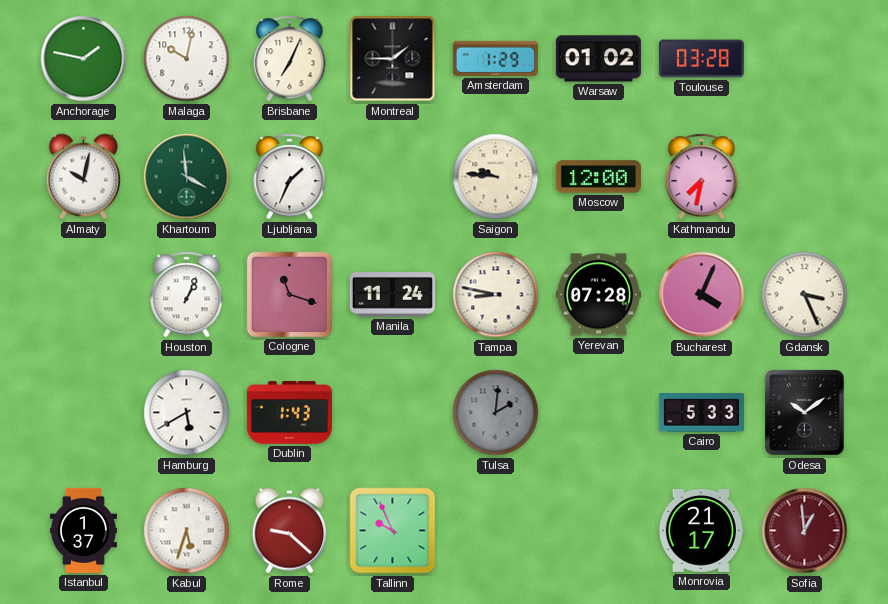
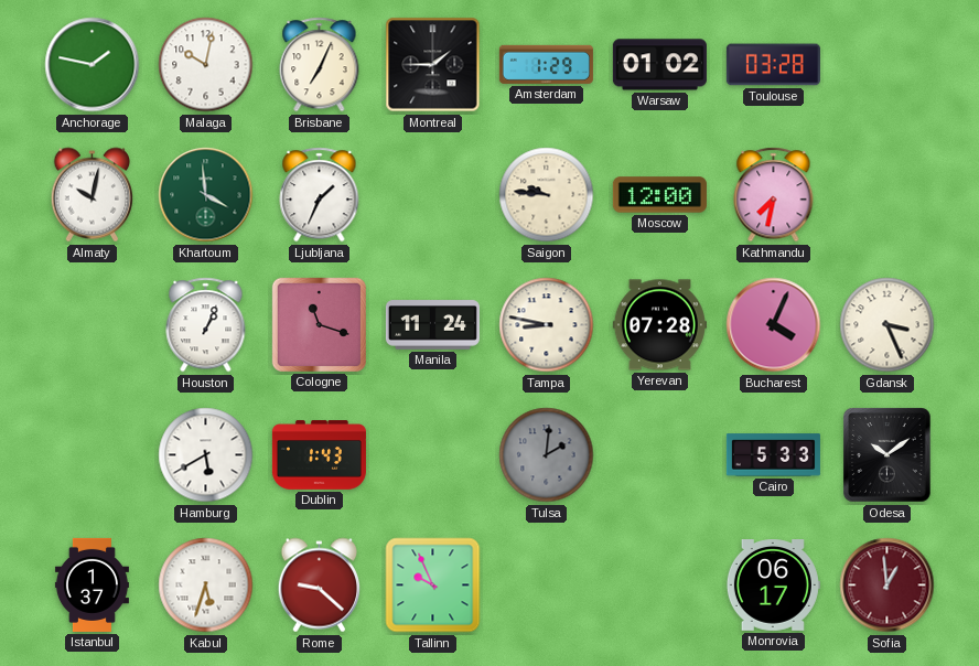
Monrovia: 21:17 -> 06:17 (773, 586)
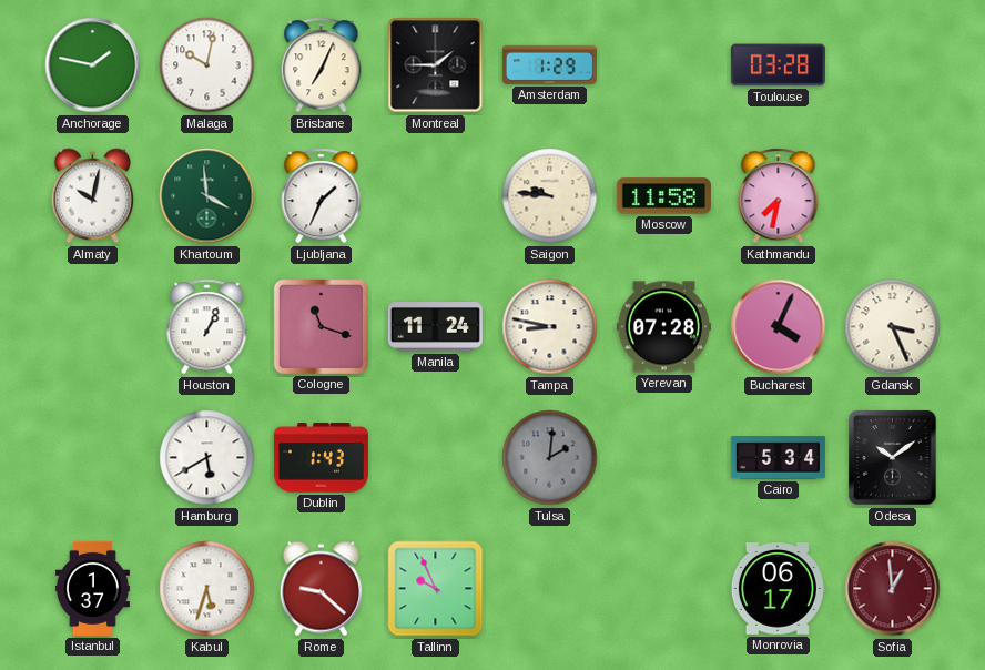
Warsaw: 01:02 -> none (659, 65)
Moscow: 12:00 -> 11:58 (663, 196)
Cairo: 5:33 -> 5:34 (778, 458)
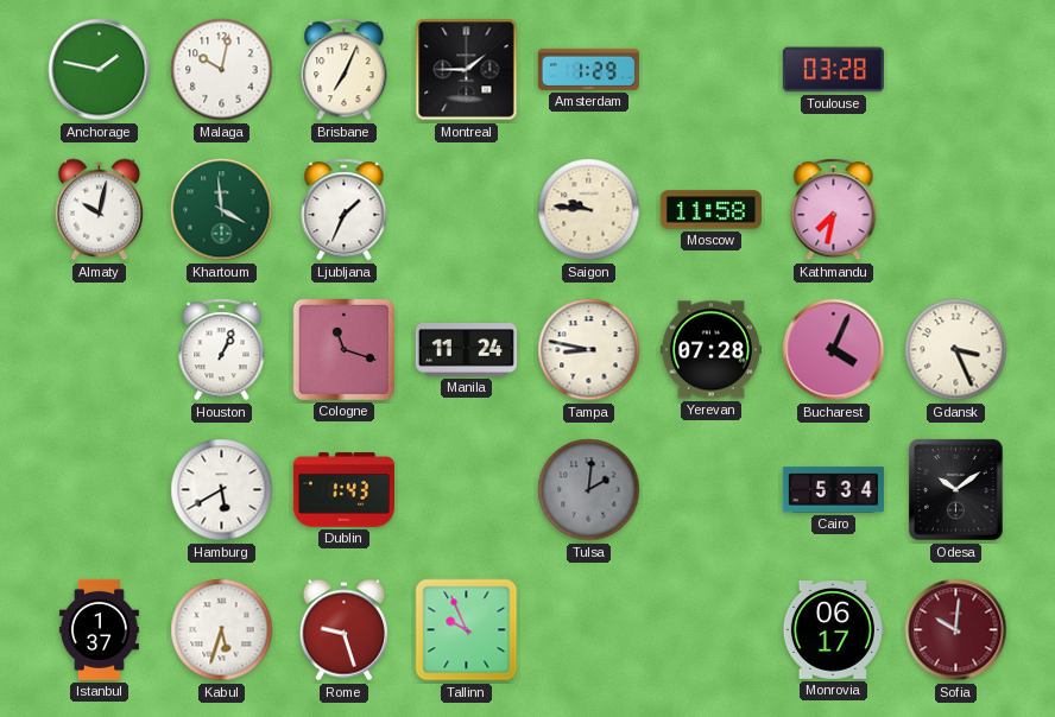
Rome: 9:22 -> 9:27 (343, 630)
Sofia: 12:59 -> 10:01 (956, 630)
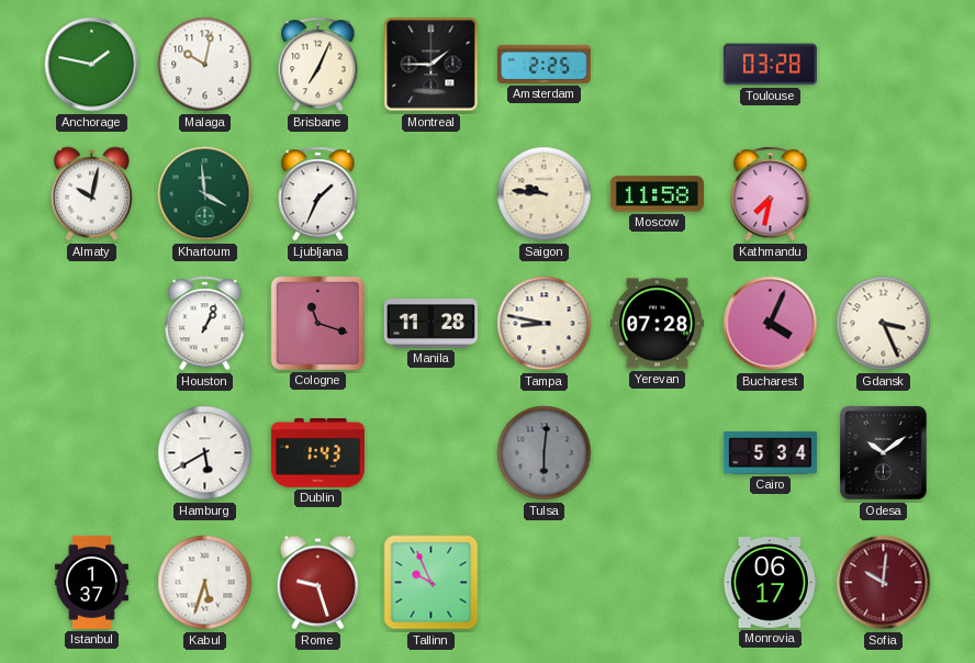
Amsterdam: 1:29 -> 2:25 (543, 64)
Manila: 11:24 -> 11:28 (430, 324)
Tulsa: 2:01 -> 6:01 (545, 453)
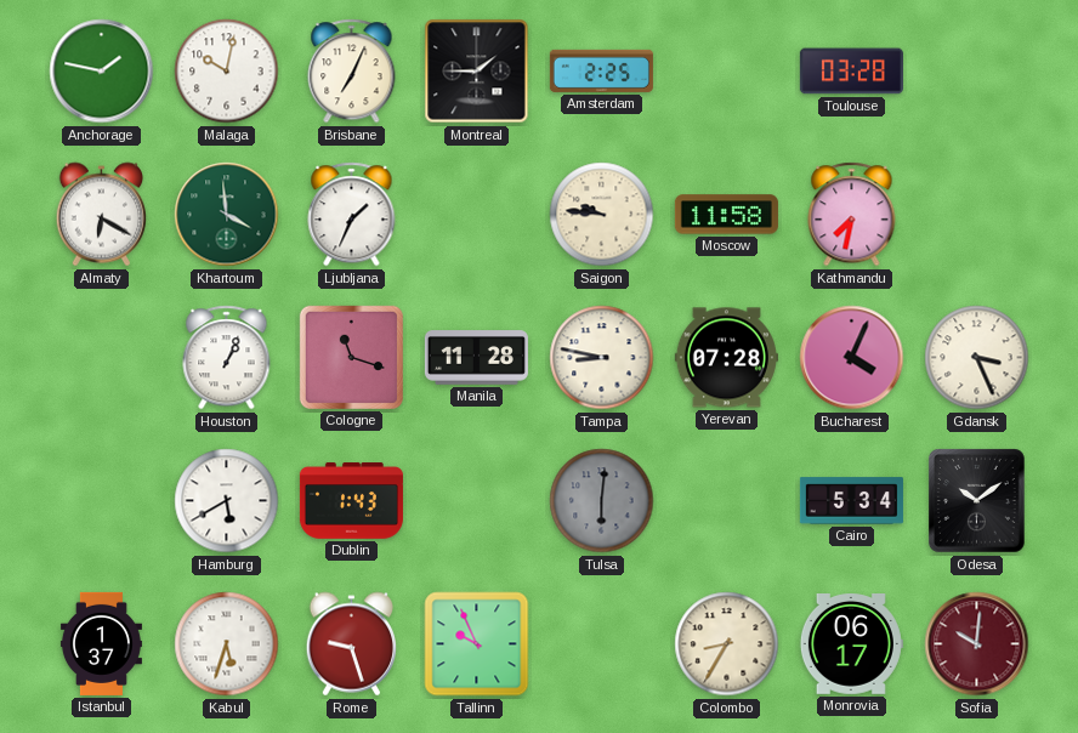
Almaty: 10:02 -> 6:20 (101, 215)
Colombo: none -> 8:35 (727, 644)
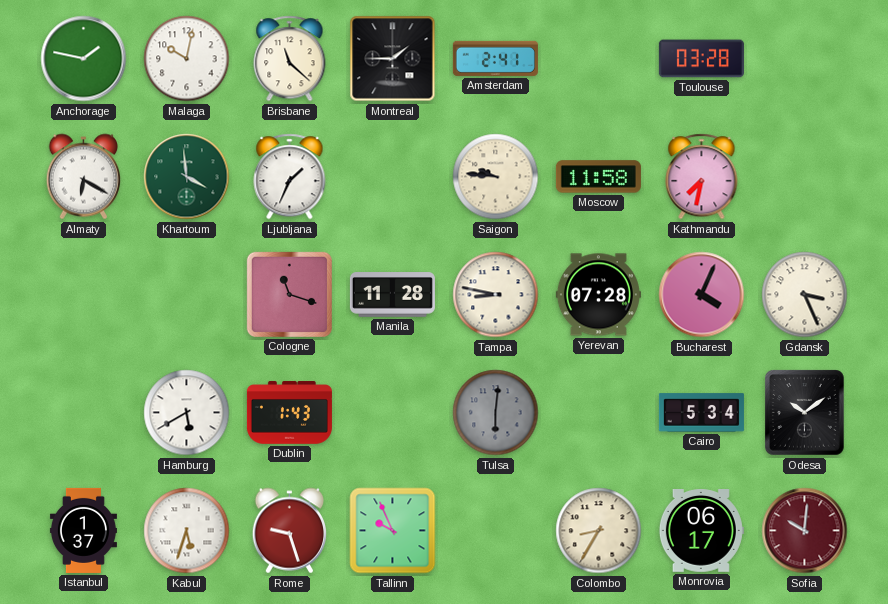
Brisbane: 7:04 -> 11:22 (290, 59)
Amsterdam: 2:25 -> 2:41 (495, 58)
Houston: 1:04 -> none (227, 358)
